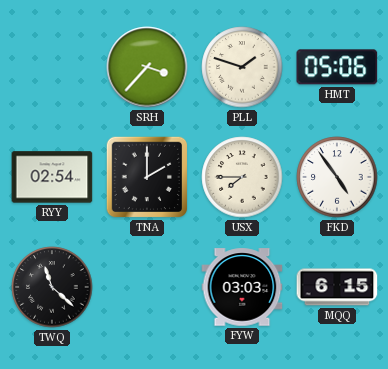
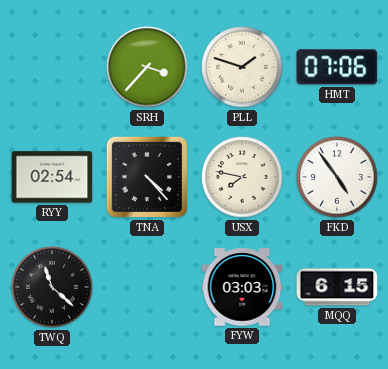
HMT: 05:06 -> 07:06 (337, 67)
TNA: 2:00 -> 4:23 (147, 177)
USX: 7:45 -> 7:47 (242, 177)
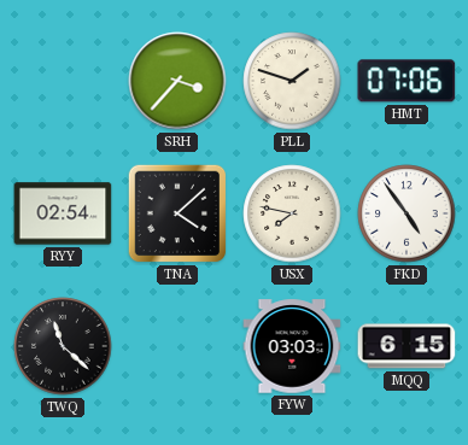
TNA: 4:23 -> 4:08 (177, 213)
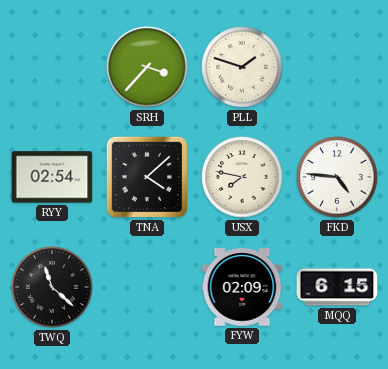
HMT: 07:06 -> none (406, 81)
FKD: 4:54 -> 4:46 (337, 177)
FYW: 03:03 -> 02:09 (242, 287)
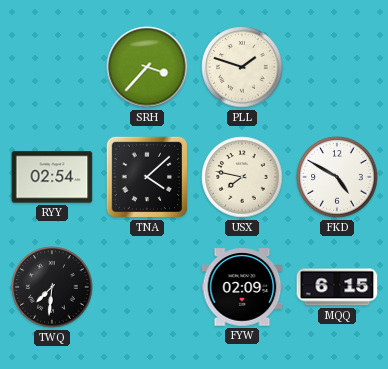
FKD: 4:46 -> 4:50 (337, 177)
TWQ: 11:22 -> 7:31 (52, 287)
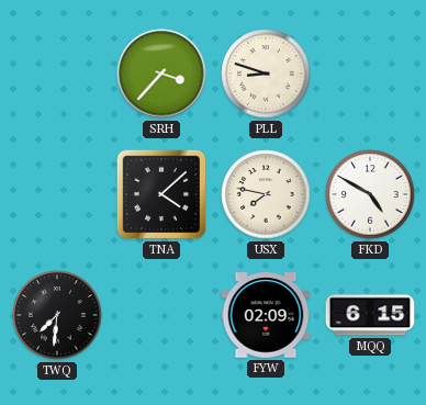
PLL: 1:48 -> 8:48 (266, 74)
RYY: 02:54 -> none (52, 177)
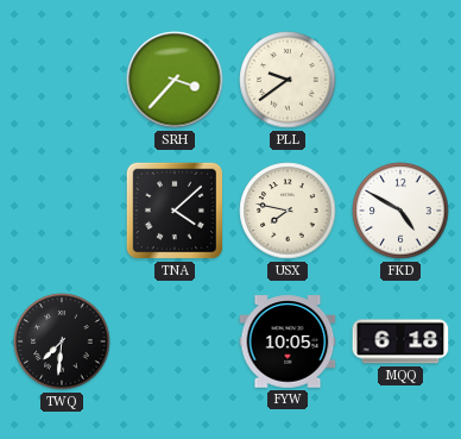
PLL: 8:48 -> 9:39 (288, 80)
FYW: 02:09 -> 10:05 (288, 341)
MQQ: 6:15 -> 6:18 (400, 341)
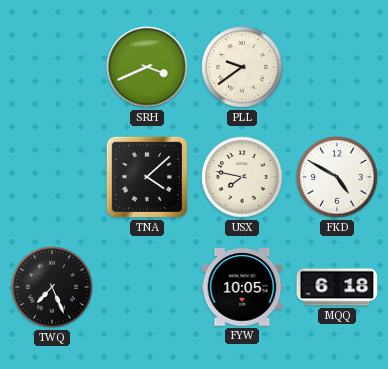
SRH: 3:37 -> 3:41 (147, 67)
TWQ: 7:31 -> 7:26 (52, 287)
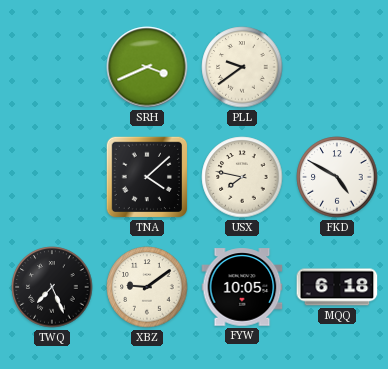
XBZ: none -> 9:09 (147, 287)
